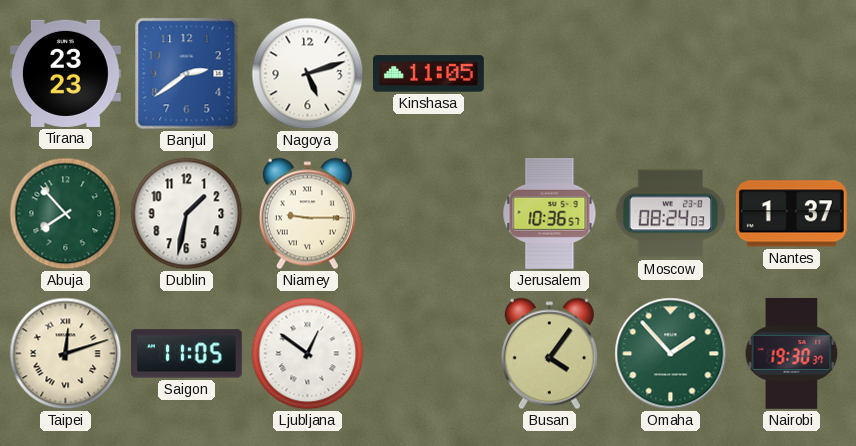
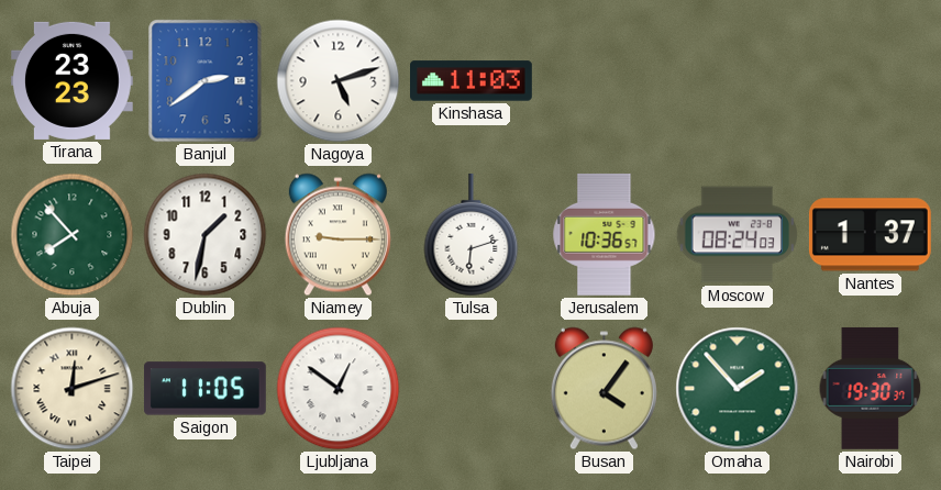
Kinshasa: 11:05 -> 11:03 (472, 81)
Tulsa: none -> 6:12 (472, 235)
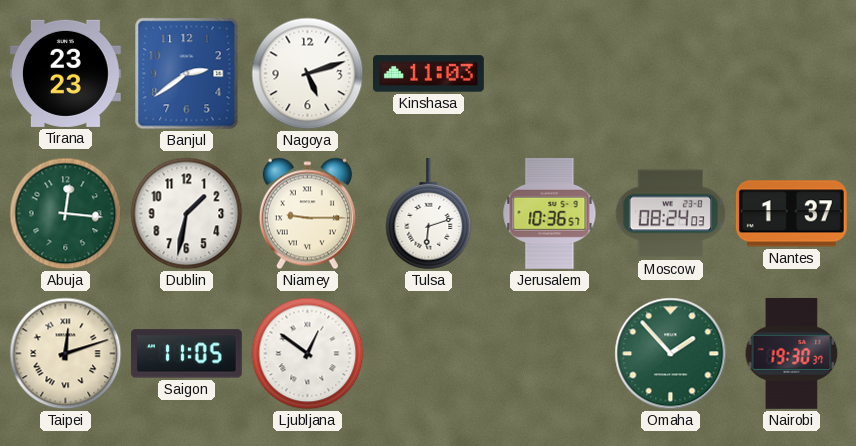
Abuja: 7:53 -> 12:16 (66, 214)
Busan: 4:06 -> none (604, 389)
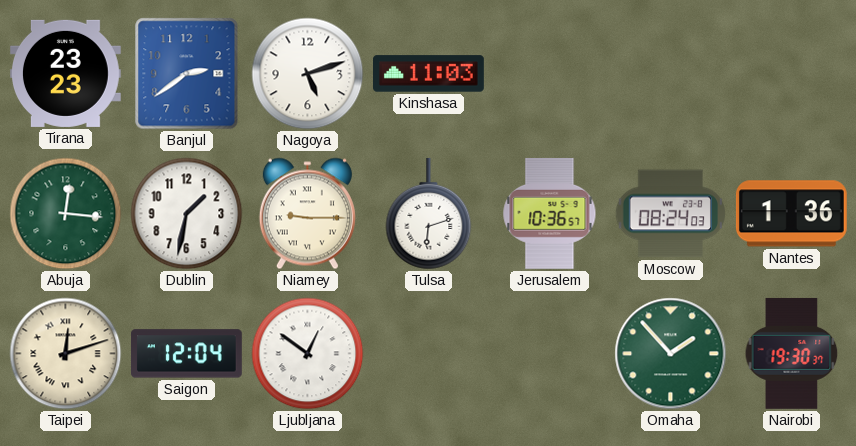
Nantes: 1:37 -> 1:36 (791, 214)
Saigon: 11:05 -> 12:04 (186, 354)
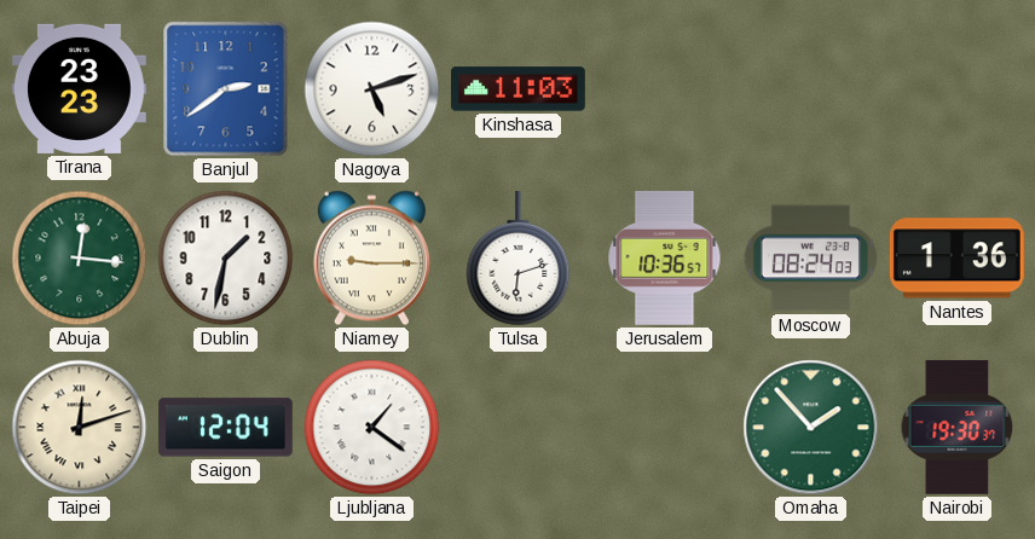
Ljubljana: 12:51 -> 1:21 (372, 428)
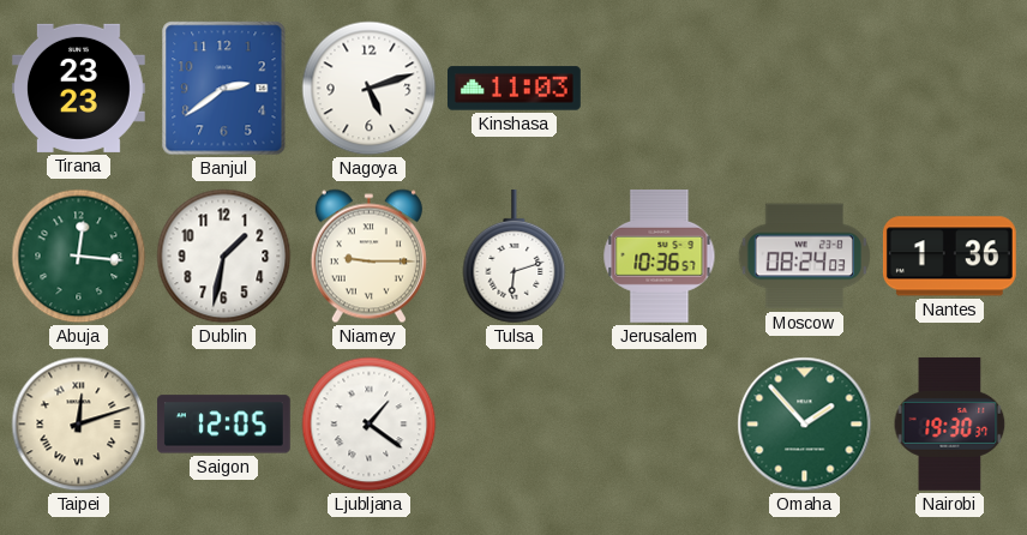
Saigon: 12:04 -> 12:05 (223, 425)
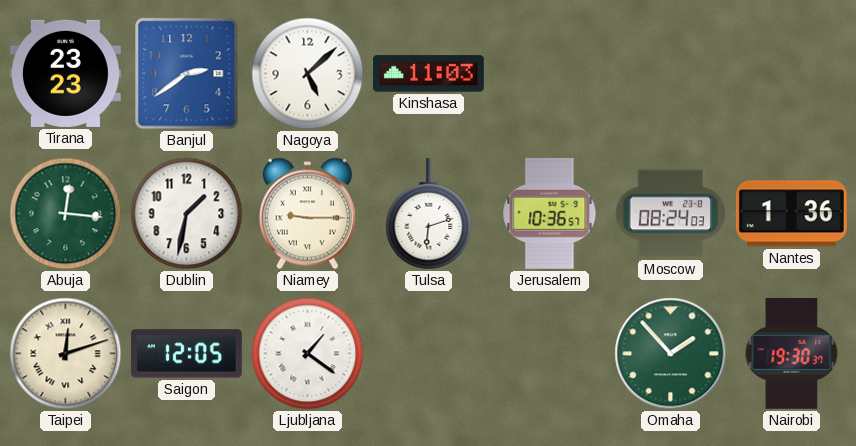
Nagoya: 5:12 -> 5:08 (308, 74)
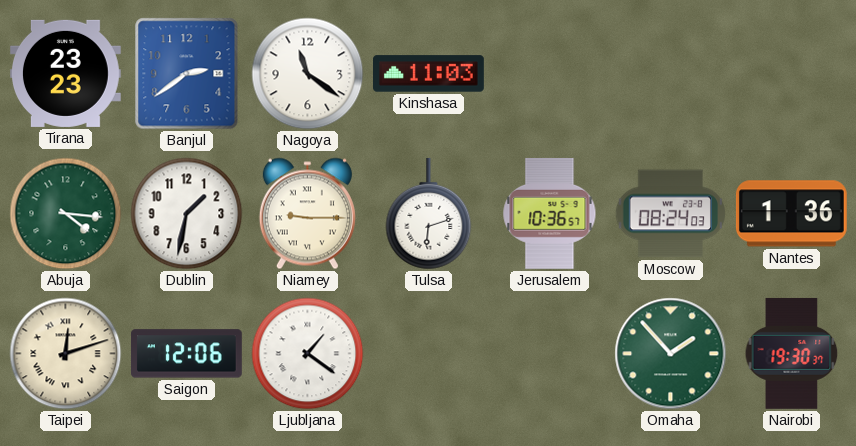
Nagoya: 5:08 -> 11:21 (308, 74)
Abuja: 12:16 -> 4:16 (66, 214)
Saigon: 12:05 -> 12:06 (186, 354)
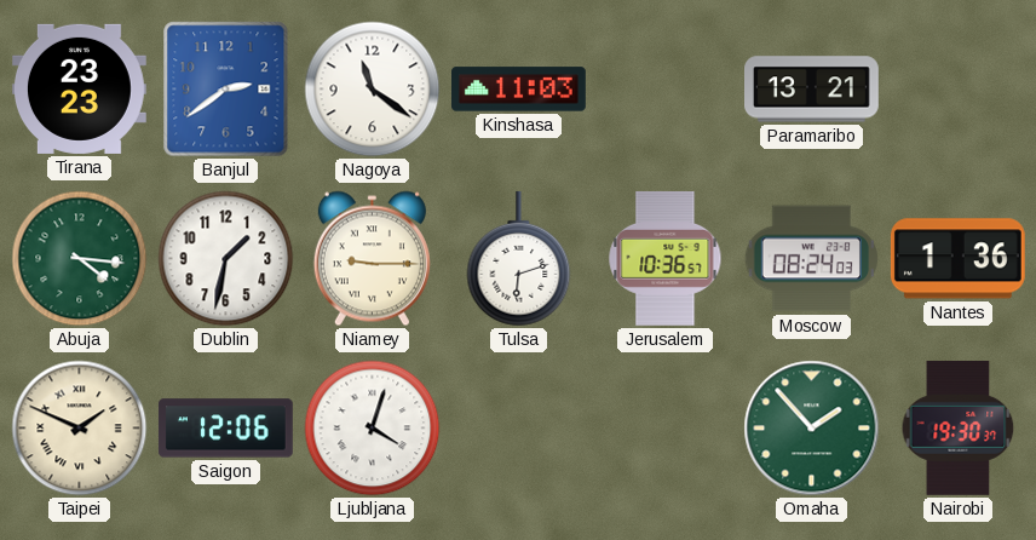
Paramaribo: none -> 13:21 (812, 90)
Taipei: 12:12 -> 1:49 (80, 429)
Ljubljana: 1:21 -> 4:03 (373, 429)
